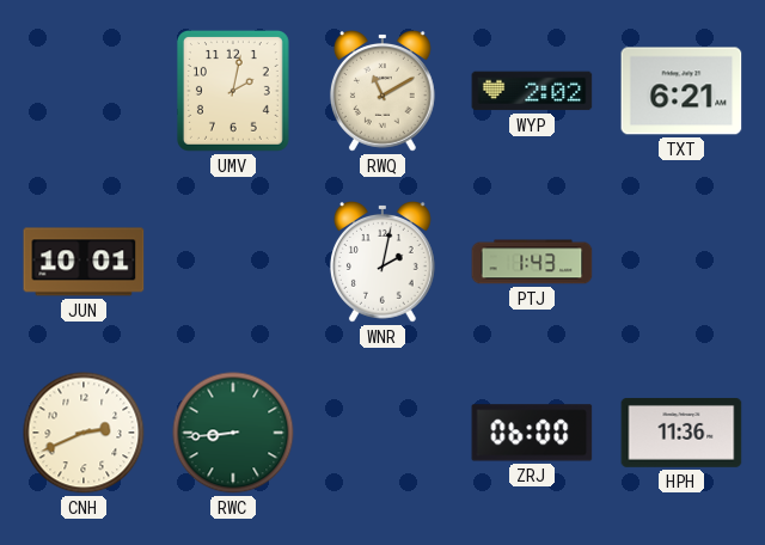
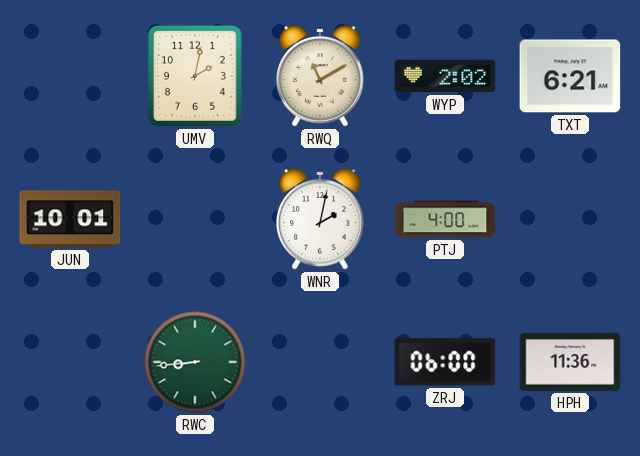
PTJ: 1:43 -> 4:00 (445, 219)
CNH: 2:41 -> none (84, 433)
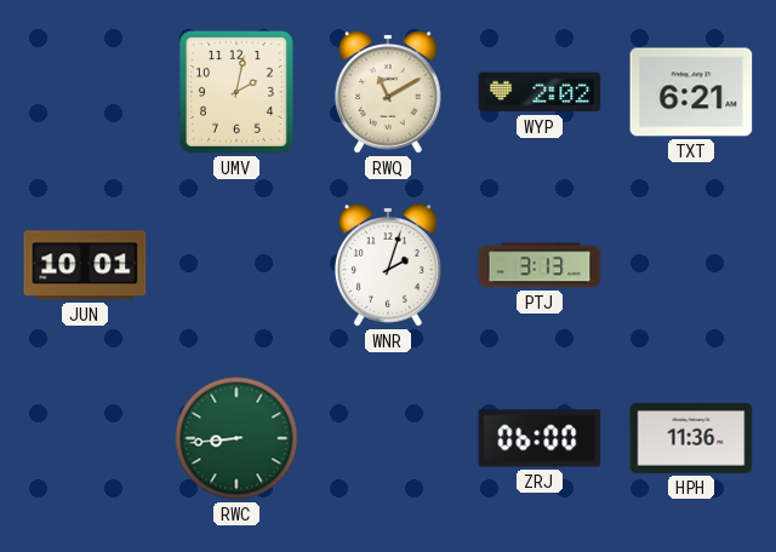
WNR: 2:02 -> 2:03 (388, 266)
PTJ: 4:00 -> 3:13 (540, 265)
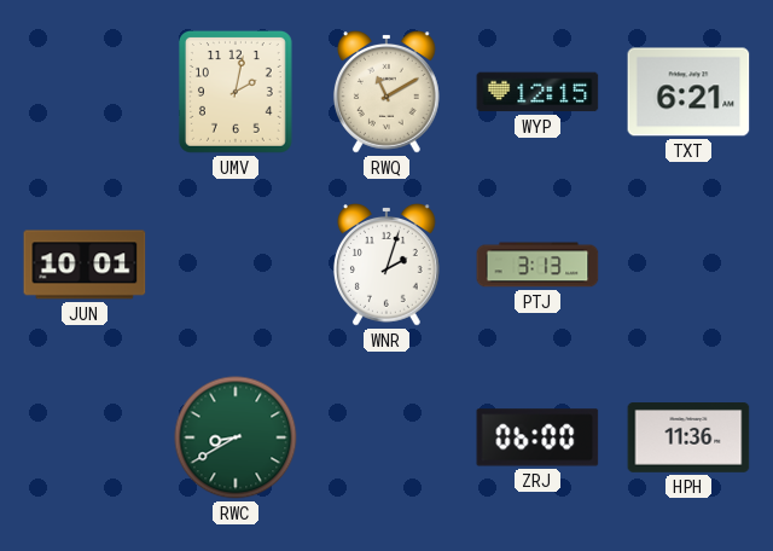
WYP: 2:02 -> 12:15 (537, 92)
RWC: 8:44 -> 8:40 (236, 437)
